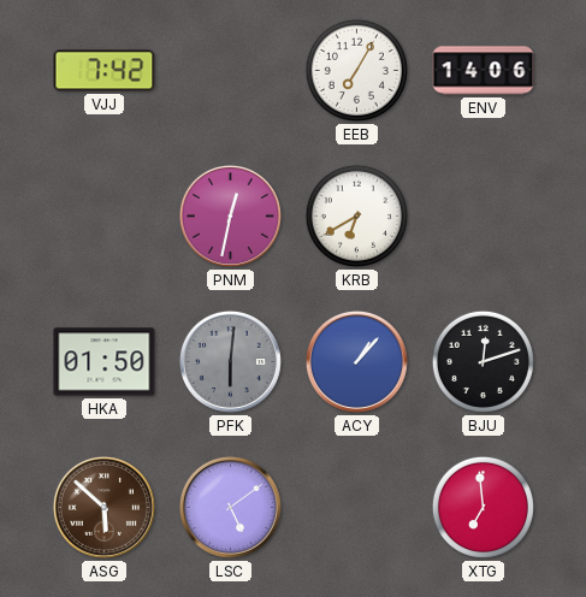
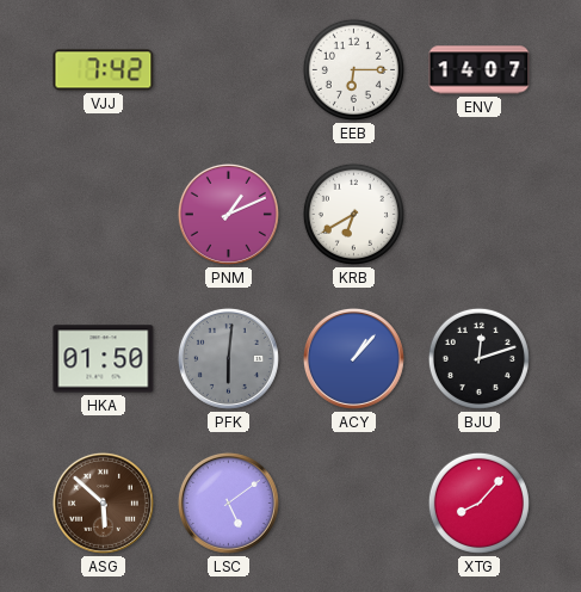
EEB: 7:05 -> 6:15 (353, 69)
ENV: 14:06 -> 14:07 (480, 70)
PNM: 12:32 -> 1:11 (228, 214)
XTG: 6:59 -> 8:07 (478, 502)
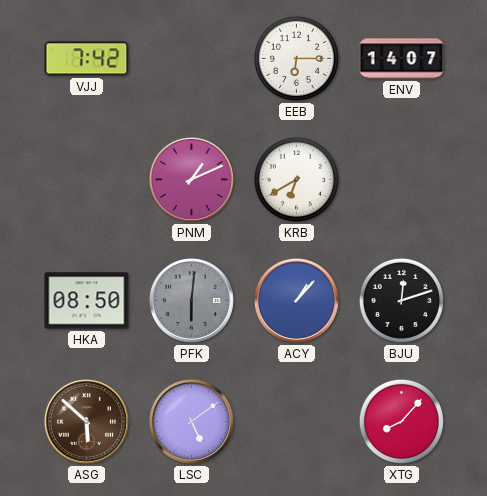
HKA: 01:50 -> 08:50 (87, 301)
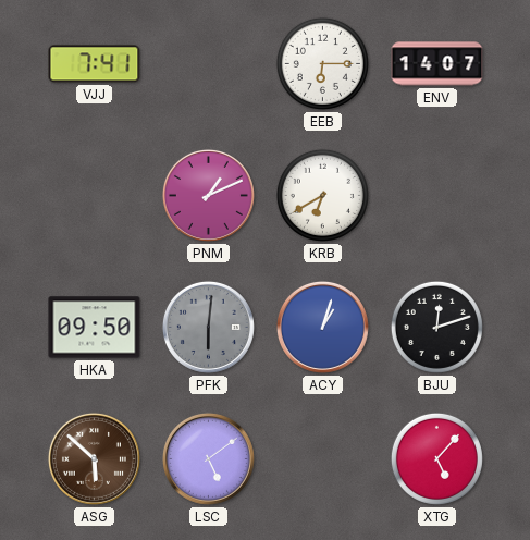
VJJ: 7:42 -> 7:41 (95, 64)
HKA: 08:50 -> 09:50 (95, 328)
ACY: 1:07 -> 1:03 (322, 327)
XTG: 8:07 -> 5:07 (436, 458)
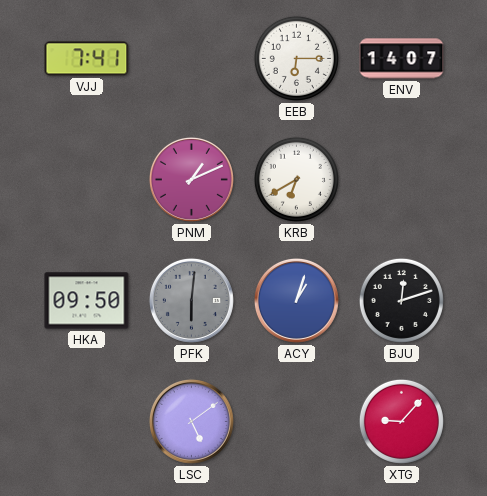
ASG: 5:52 -> none (94, 458)
XTG: 5:07 -> 9:07 (401, 421)
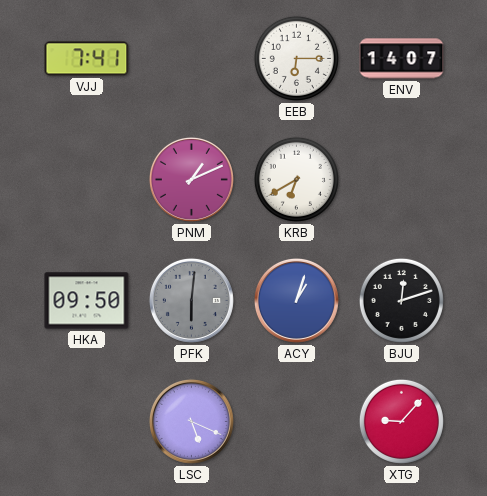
LSC: 5:09 -> 5:19 (191, 421)
